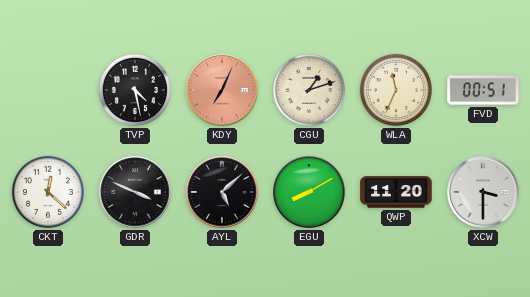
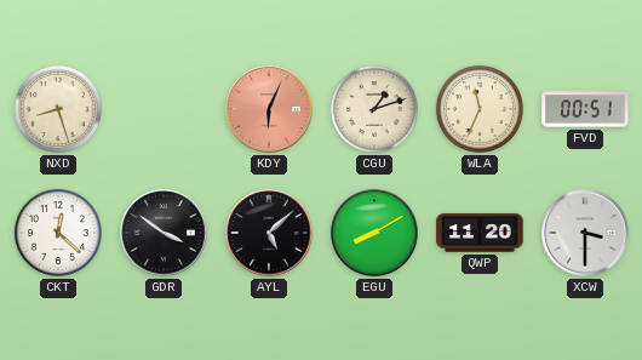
NXD: none -> 8:27 (58, 109)
TVP: 4:28 -> none (135, 90)
KDY: 7:04 -> 6:04 (269, 109)
GDR: 3:49 -> 3:51 (164, 233)
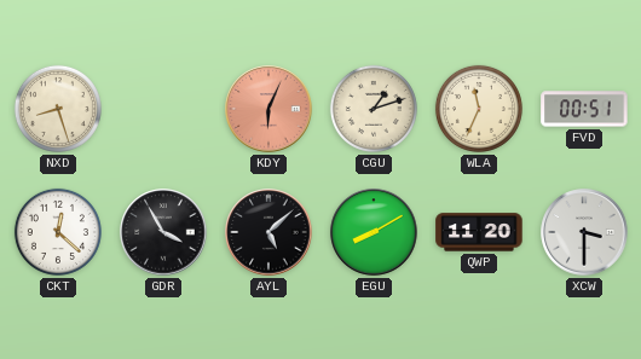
GDR: 3:51 -> 3:55 (163, 232)
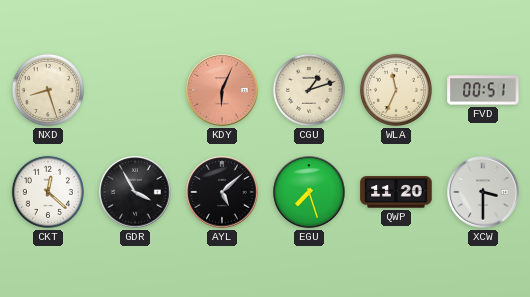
EGU: 8:10 -> 7:27 (309, 192)
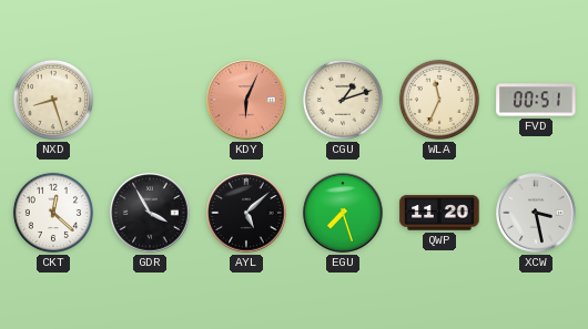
XCW: 3:30 -> 3:28 (536, 213)
